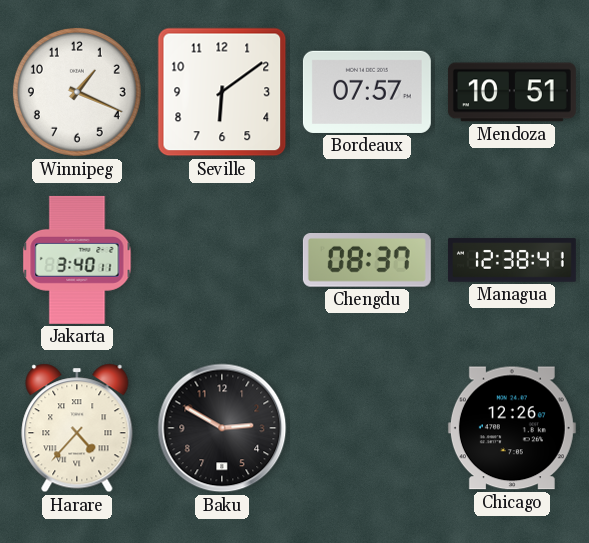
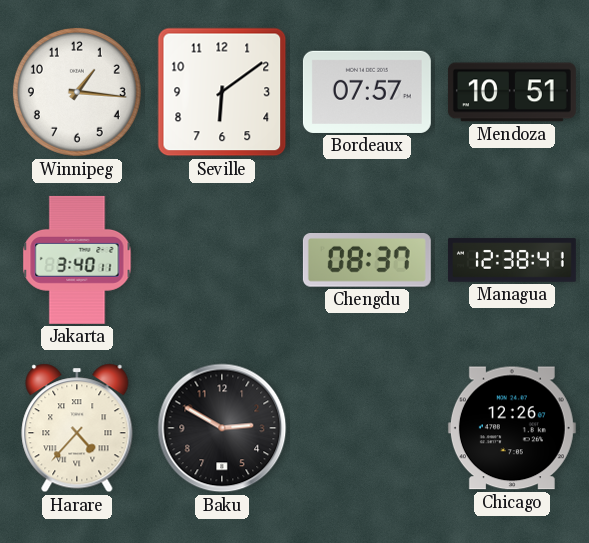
Winnipeg: 1:19 -> 1:16 (77, 92)
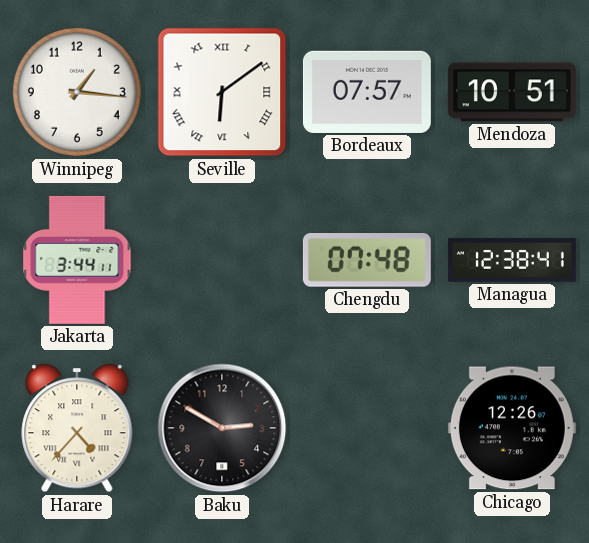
Seville numerals: Arabic -> Roman (222, 92)
Jakarta: 3:40 -> 3:44 (77, 260)
Chengdu: 08:37 -> 07:48 (367, 261)
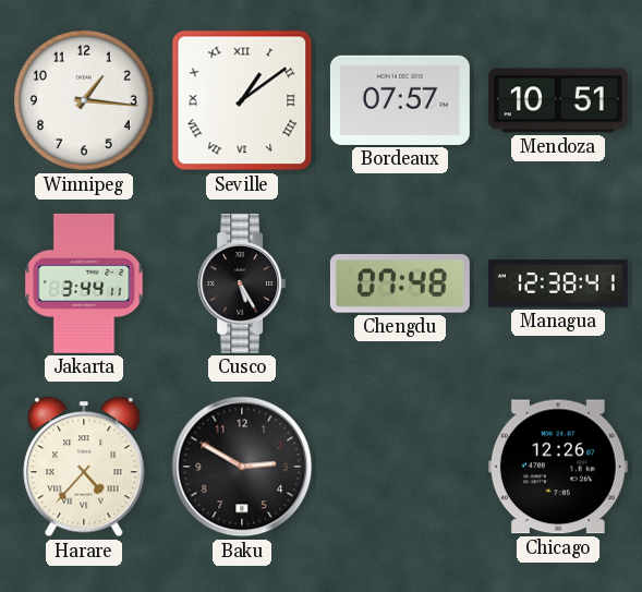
Seville: 6:09 -> 1:09 (242, 100)
Cusco: none -> 5:25 (242, 283)
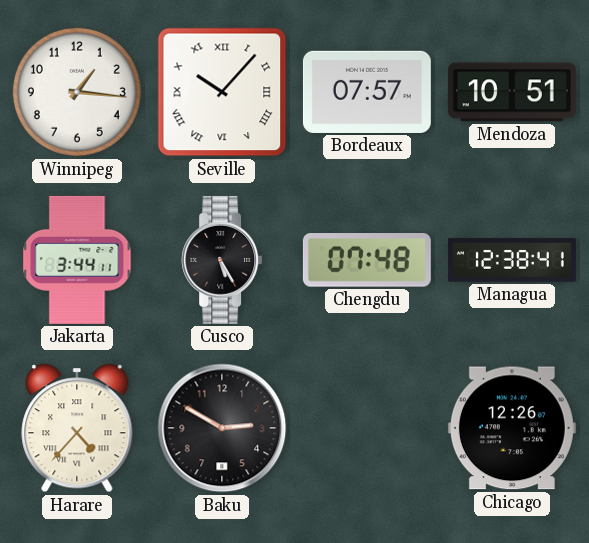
Seville: 1:09 -> 10:07 (222, 92)
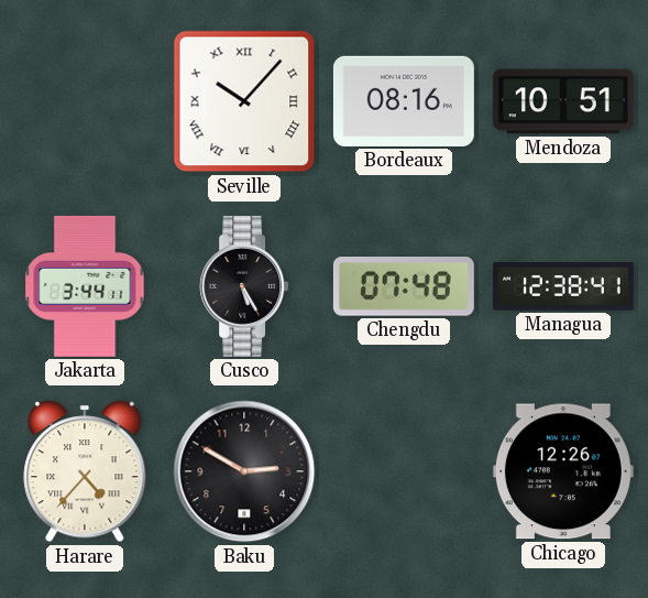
Winnipeg: 1:16 -> none (77, 92)
Bordeaux: 07:57 -> 08:16 (404, 101)
